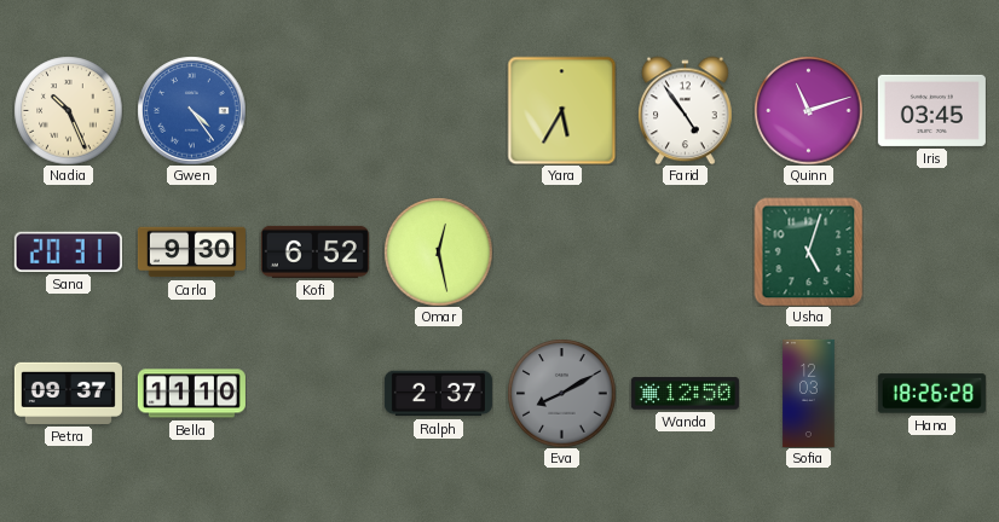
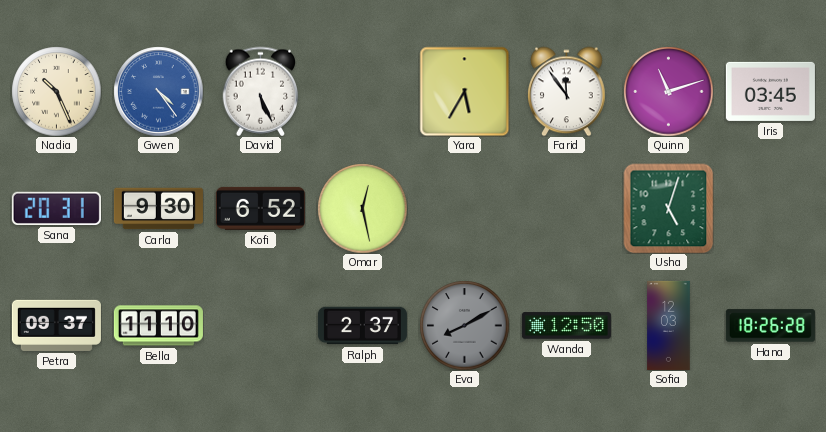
David: none -> 5:26 (261, 91)
Farid: 4:54 -> 11:54 (567, 91)
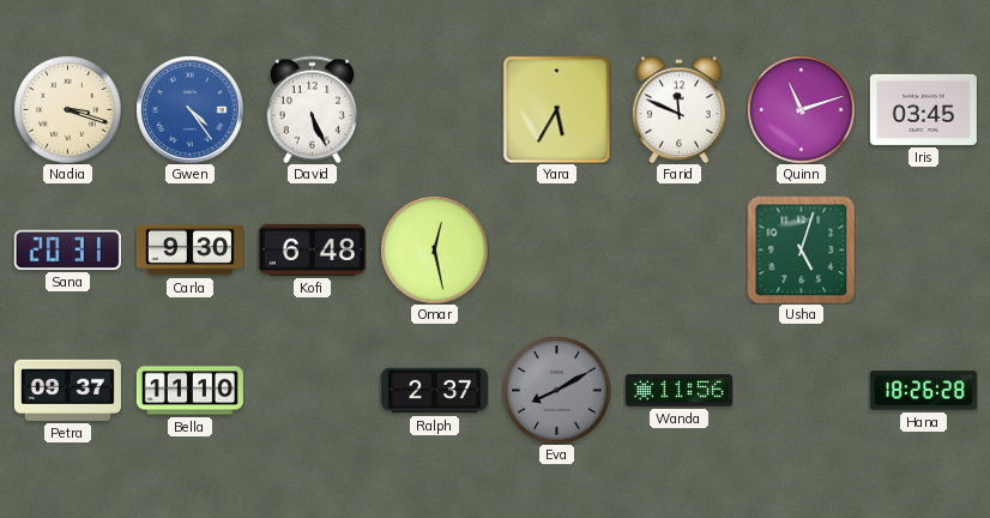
Nadia: 10:26 -> 3:18 (67, 109)
Farid: 11:54 -> 11:49 (680, 109)
Kofi: 6:52 -> 6:48 (312, 249)
Wanda: 12:50 -> 11:56 (678, 391)
Sofia: 12:03 -> none (669, 325)
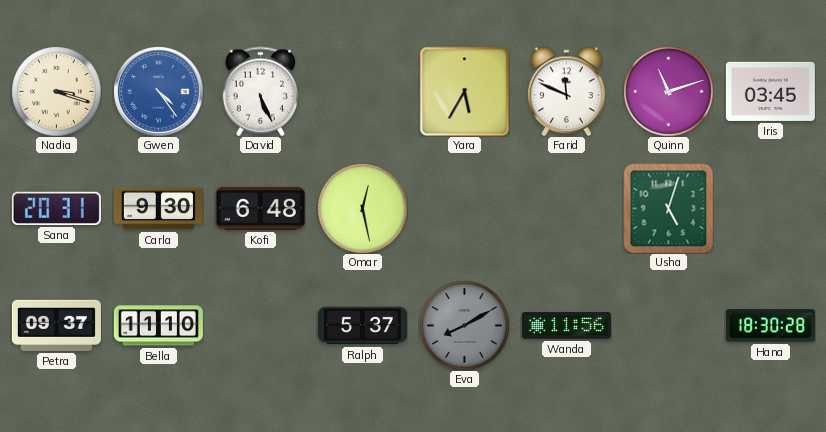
Ralph: 2:37 -> 5:37 (362, 326)
Hana: 18:26 -> 18:30 (770, 326)
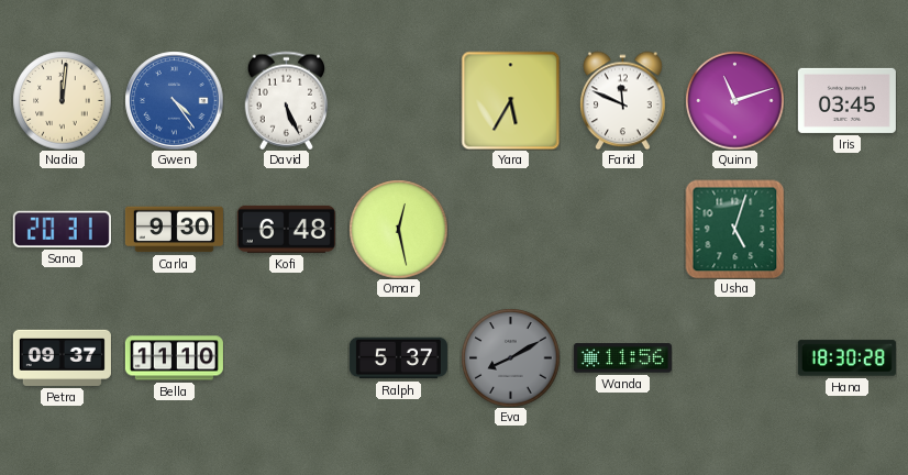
Nadia: 3:18 -> 12:01 (62, 100)
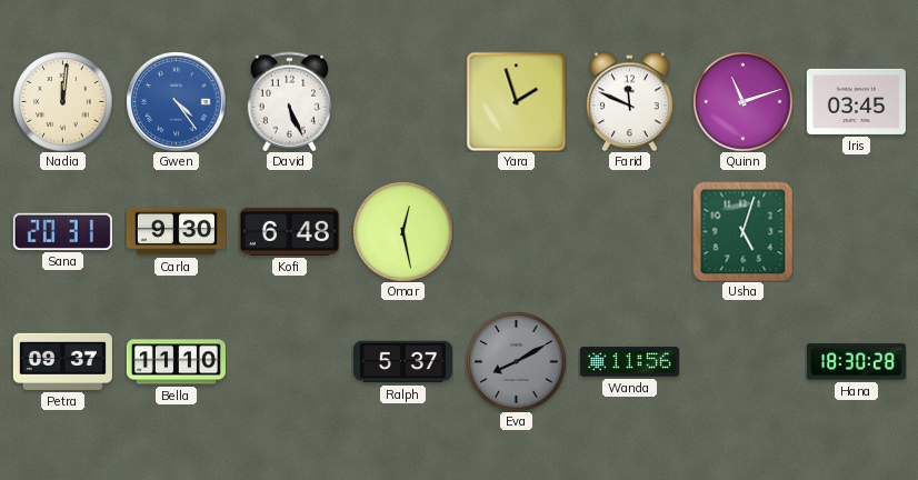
Yara: 5:35 -> 1:57 (516, 101)
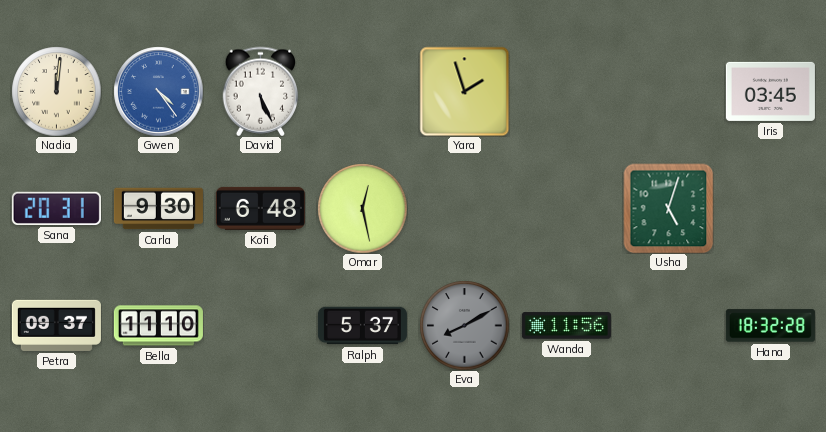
Farid: 11:49 -> none (630, 101)
Quinn: 11:12 -> none (742, 101)
Hana: 18:30 -> 18:32 (770, 326)
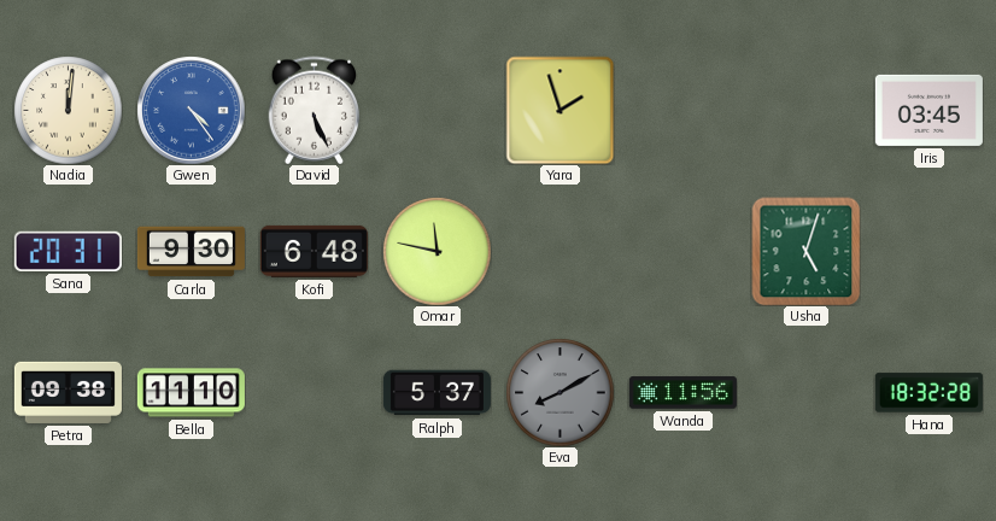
Omar: 12:28 -> 11:47 (437, 251)
Petra: 09:37 -> 09:38 (68, 392)
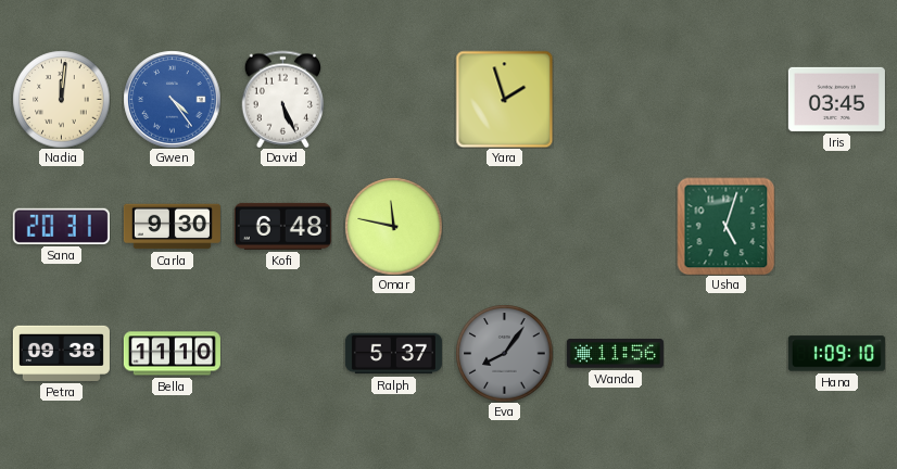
Eva: 8:10 -> 8:06 (504, 353)
Hana: 18:32 -> 1:09 (836, 354)
